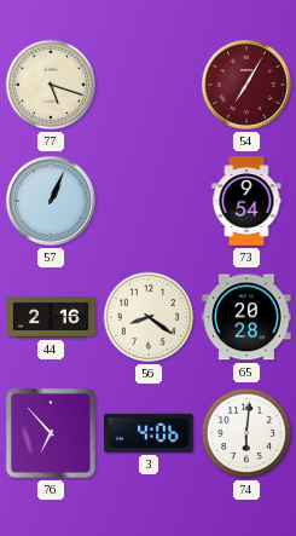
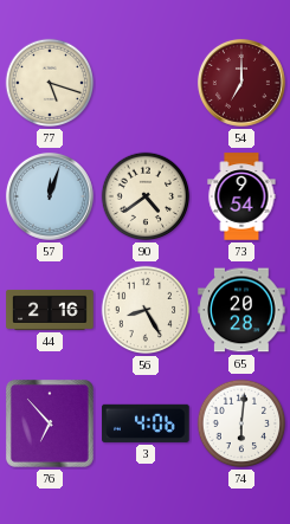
54: 7:05 -> 7:00 (241, 83)
57: 1:04 -> 12:03 (50, 196)
90: none -> 4:39 (146, 196)
56: 8:21 -> 8:25 (146, 310)
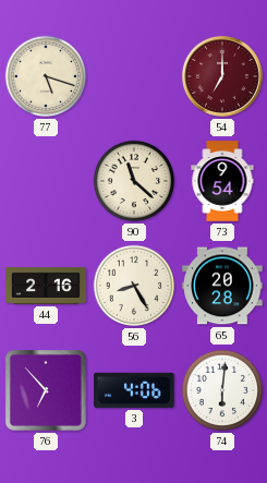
57: 12:03 -> none (50, 196)
90: 4:39 -> 11:22 (134, 181)
